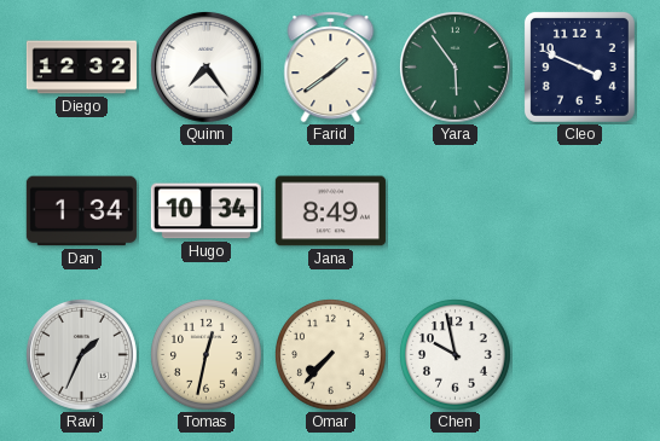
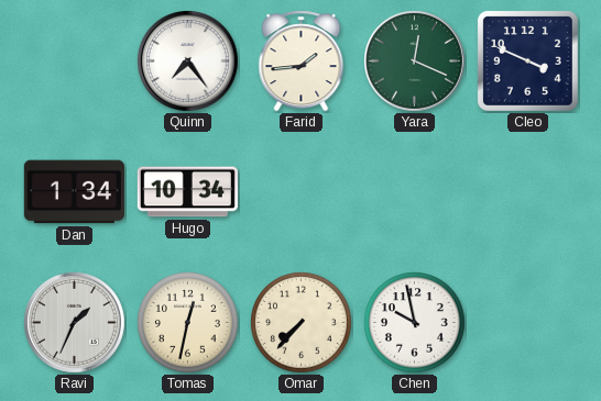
Diego: 12:32 -> none (81, 68)
Farid: 1:39 -> 1:44 (302, 62)
Yara: 5:54 -> 12:19 (414, 60)
Jana: 8:49 -> none (330, 211)
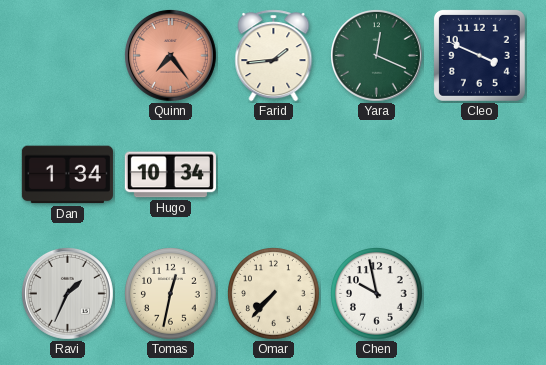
Quinn dial: white -> salmon (170, 55)
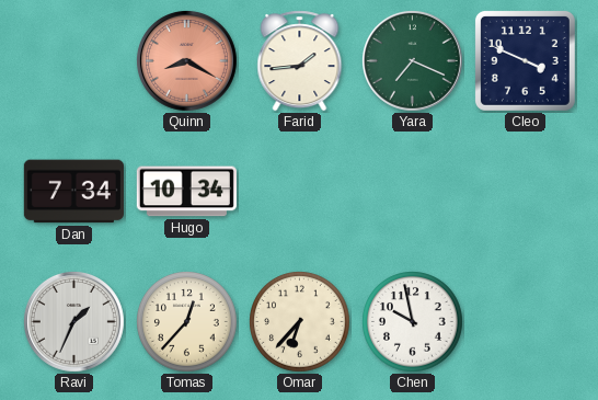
Quinn: 7:24 -> 8:20 (186, 60)
Yara: 12:19 -> 7:19 (412, 60)
Dan: 1:34 -> 7:34 (73, 192)
Tomas: 12:32 -> 12:37 (187, 322)
Omar: 7:37 -> 6:37 (300, 322)
